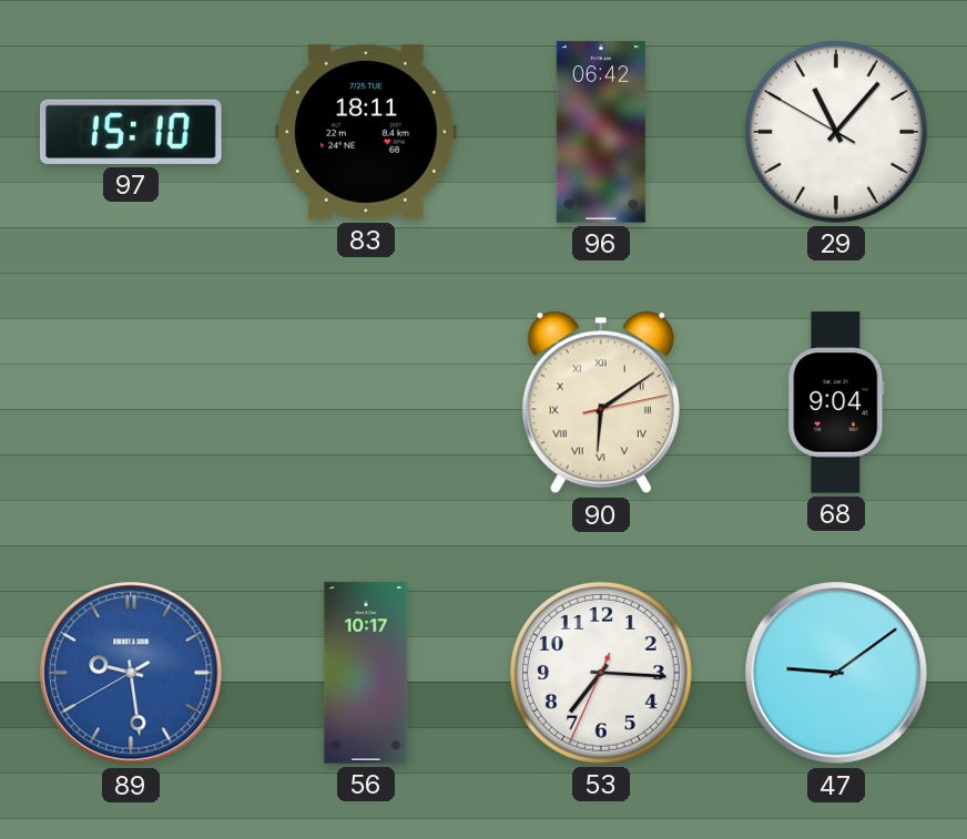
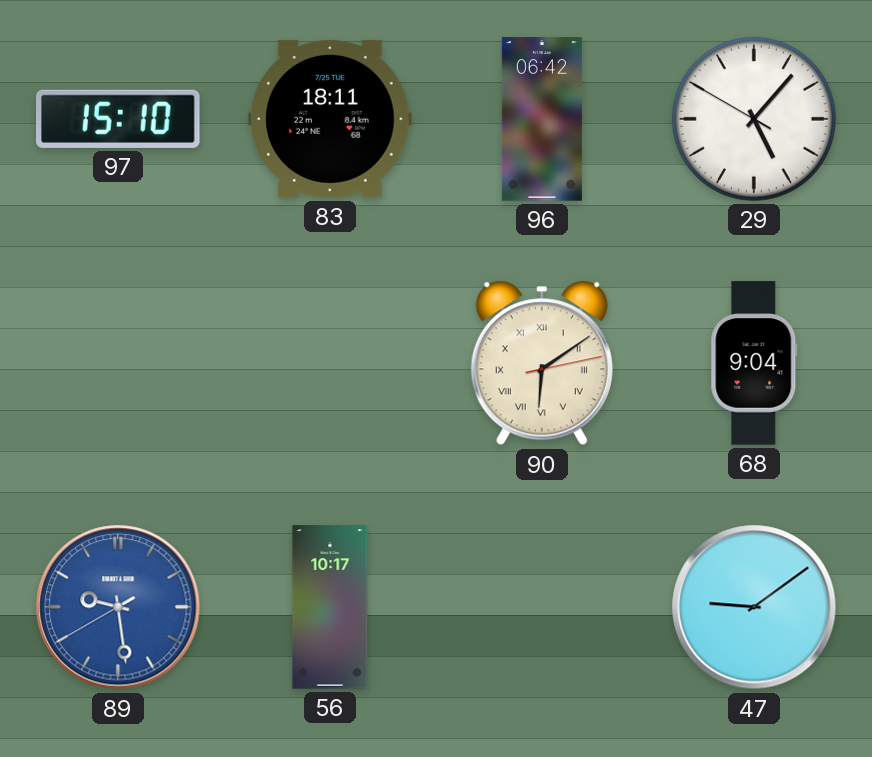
29: 11:06 -> 5:06 (754, 119)
53: 7:15 -> none (601, 673)
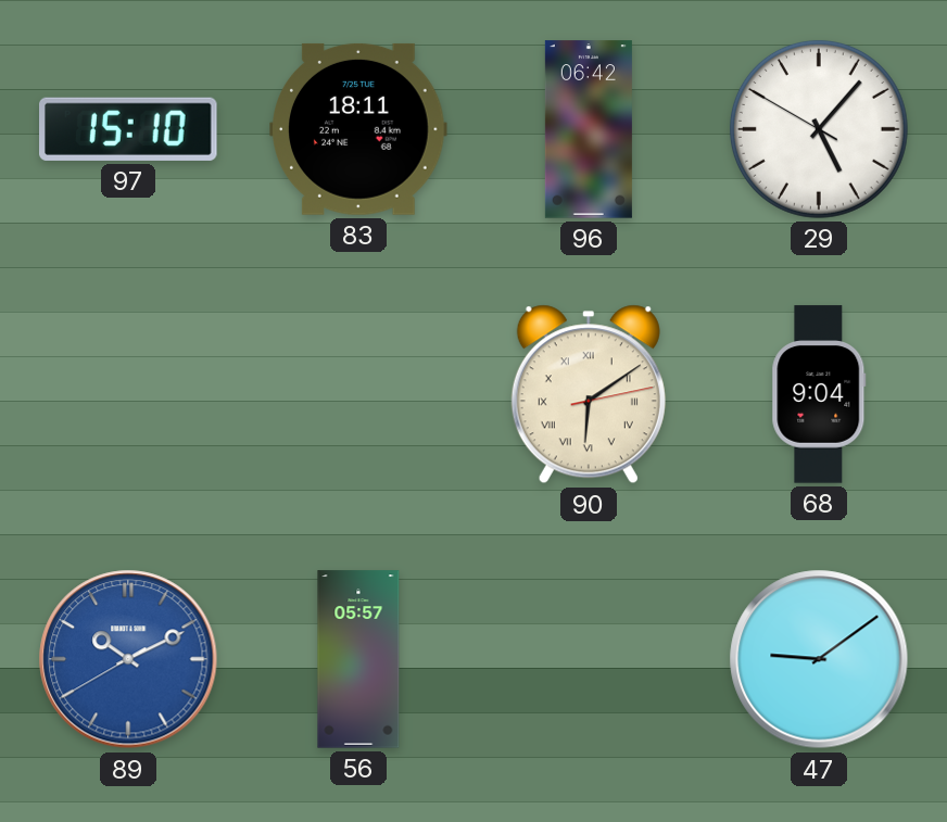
89: 9:28 -> 10:10 (128, 659)
56: 10:17 -> 05:57 (358, 659)
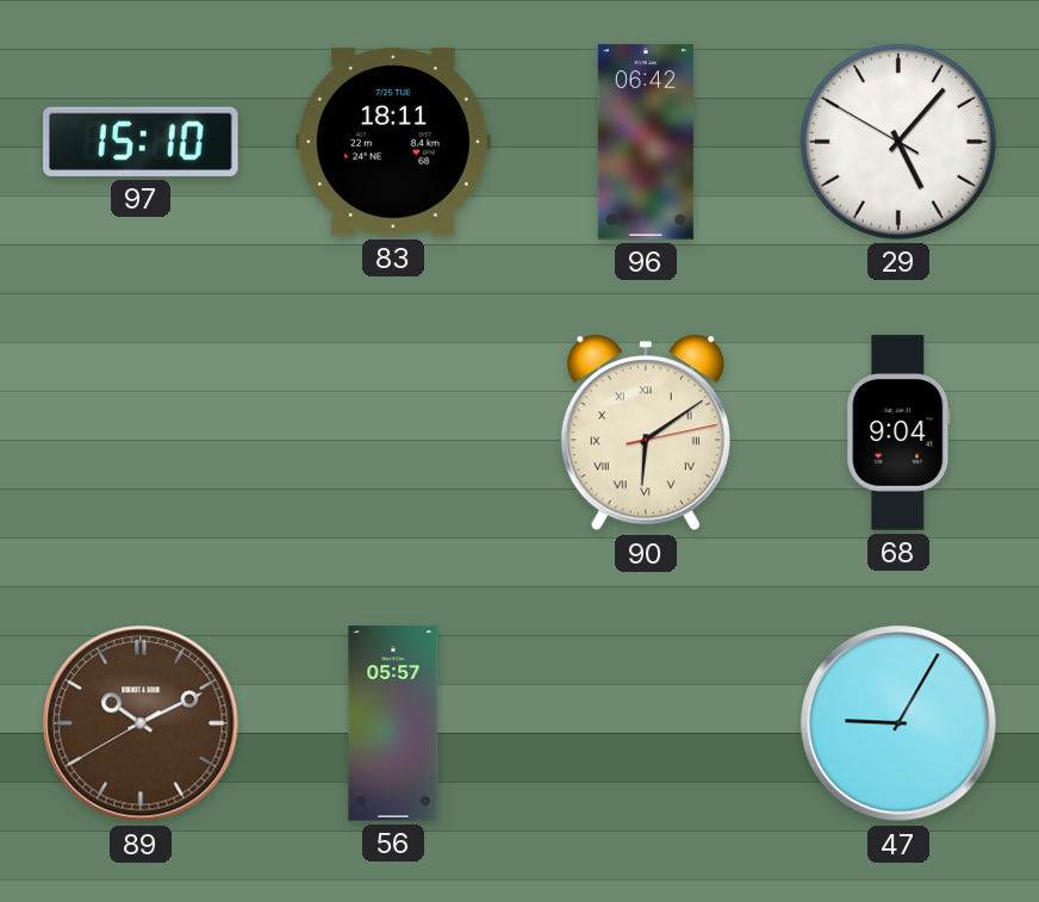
89 dial: blue -> brown (141, 723)
47: 9:09 -> 9:05 (898, 723)
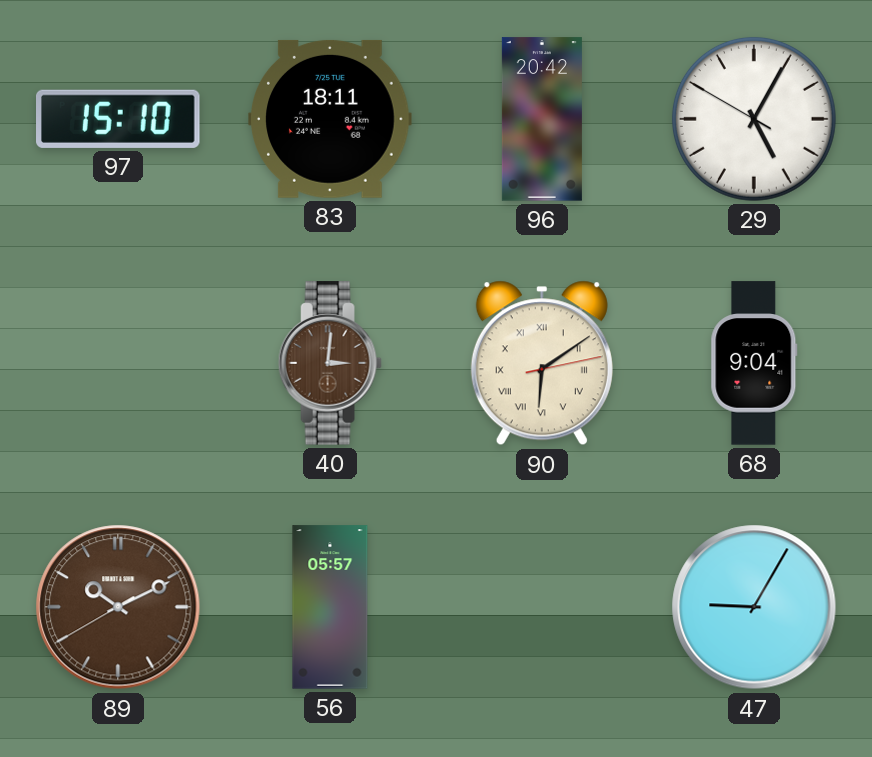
96: 06:42 -> 20:42 (542, 119)
29: 5:06 -> 5:04 (754, 119)
40: none -> 3:01 (330, 363)
